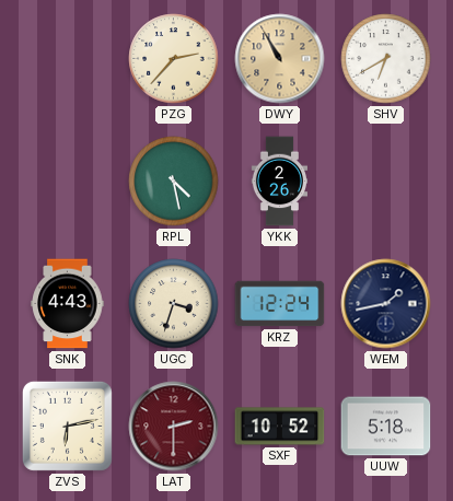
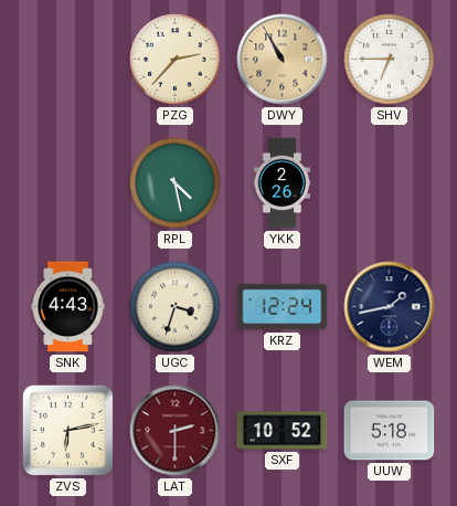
SHV: 6:40 -> 6:45 (390, 60)
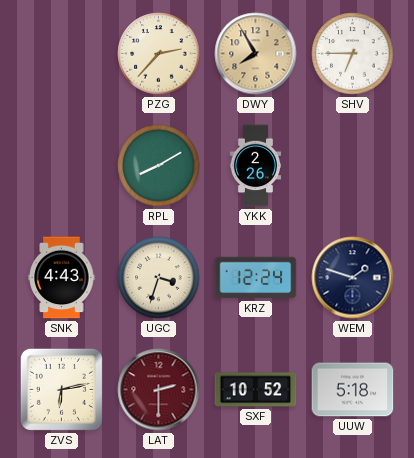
DWY: 10:55 -> 7:55 (256, 54)
RPL: 4:28 -> 8:10 (159, 166)
WEM: 1:43 -> 1:48 (353, 278)
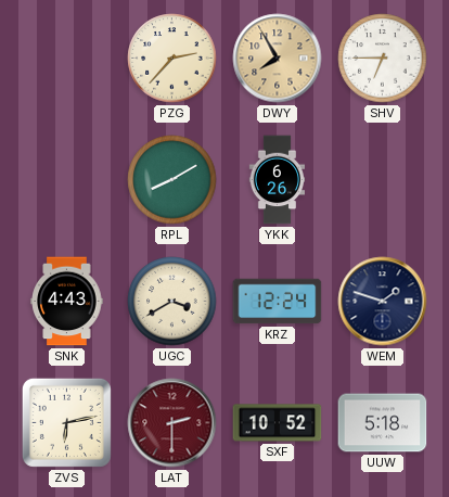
YKK: 2:26 -> 6:26 (277, 180)
UGC: 3:33 -> 3:40 (172, 302)
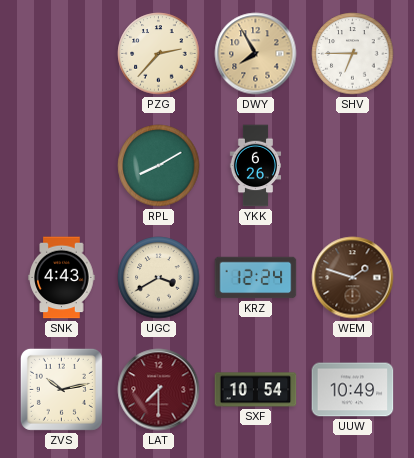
WEM dial: navy -> brown (353, 278)
ZVS: 6:13 -> 10:13 (61, 389)
LAT: 2:30 -> 7:30 (159, 390)
SXF: 10:52 -> 10:54 (256, 390)
UUW: 5:18 -> 10:49 (353, 390)
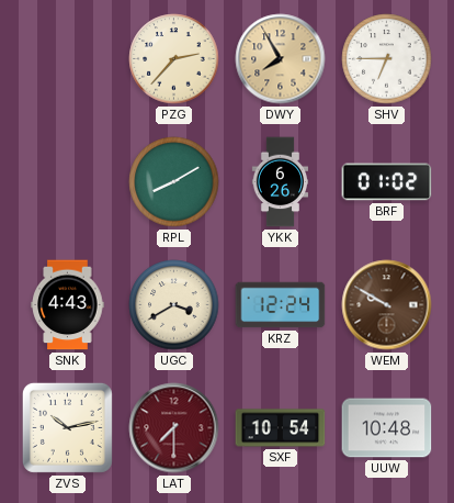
BRF: none -> 01:02 (387, 182)
WEM: 1:48 -> 9:50 (387, 305)
UUW: 10:49 -> 10:48 (387, 428)
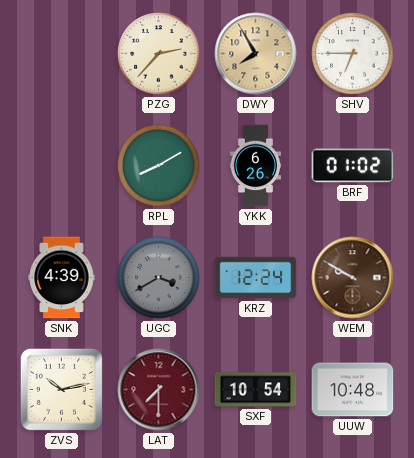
SNK: 4:43 -> 4:39 (62, 278)
UGC dial: cream -> grey (159, 278)
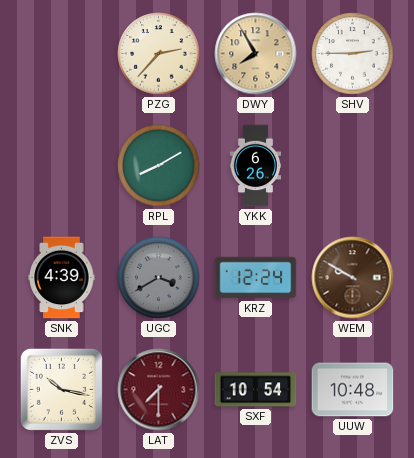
SHV: 6:45 -> 2:45 (353, 54)
BRF: 01:02 -> none (353, 166)
ZVS: 10:13 -> 10:17 (61, 389)
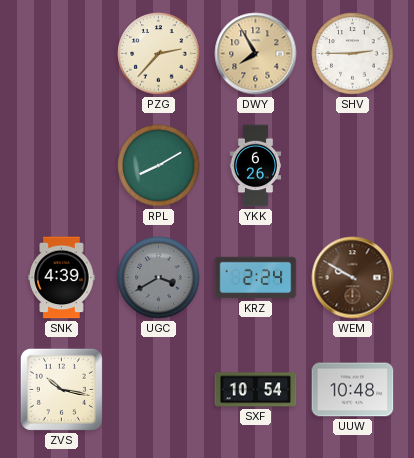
KRZ: 12:24 -> 2:24 (256, 278)
LAT: 7:30 -> none (159, 390)
